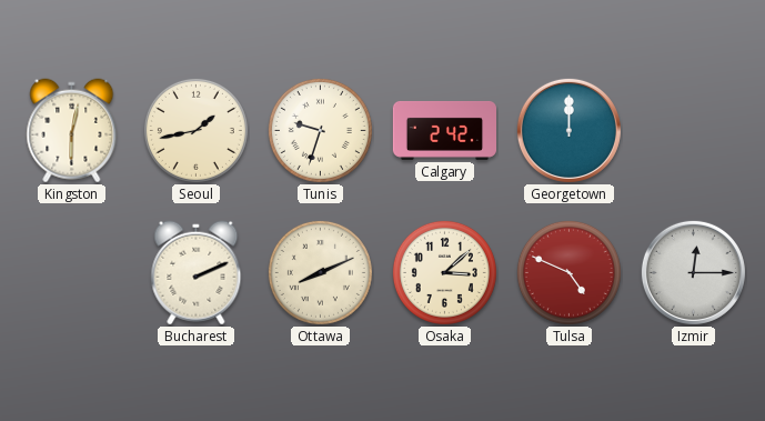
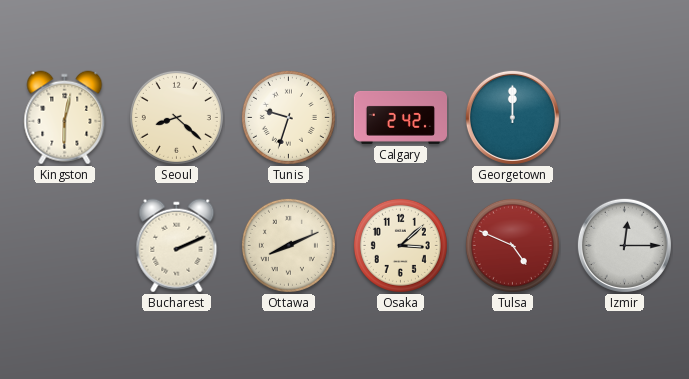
Seoul: 1:43 -> 8:22 (176, 117)
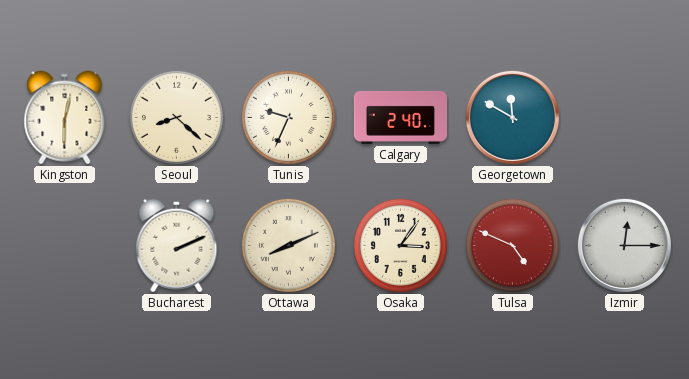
Tunis: 9:33 -> 9:34 (288, 117)
Calgary: 2:42 -> 2:40 (400, 117)
Georgetown: 12:00 -> 11:50 (512, 117)
Osaka: 3:08 -> 3:06 (400, 245)
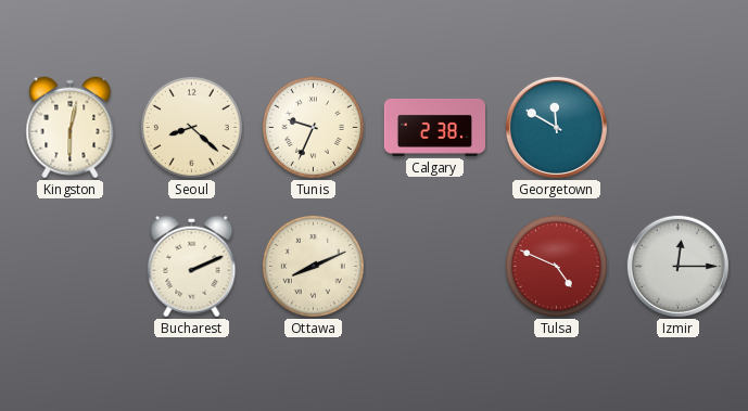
Calgary: 2:40 -> 2:38 (434, 127)
Osaka: 3:06 -> none (400, 245)
